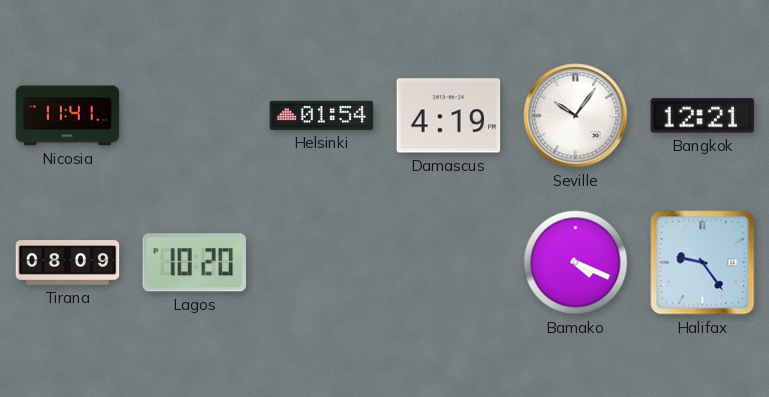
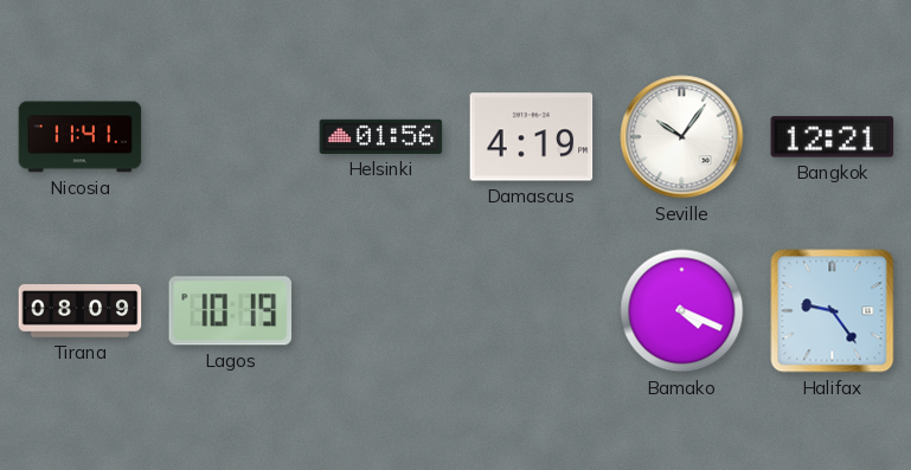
Helsinki: 01:54 -> 01:56 (381, 136)
Lagos: 10:20 -> 10:19 (231, 311)
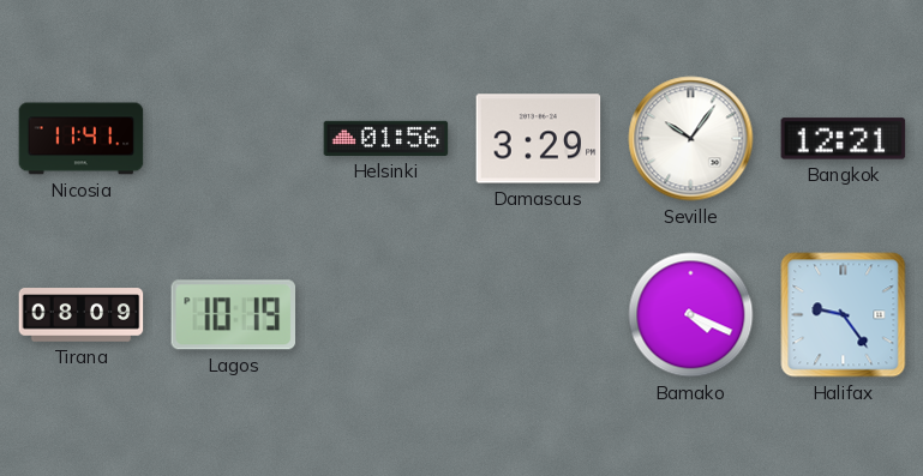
Damascus: 4:19 -> 3:29 (539, 139)
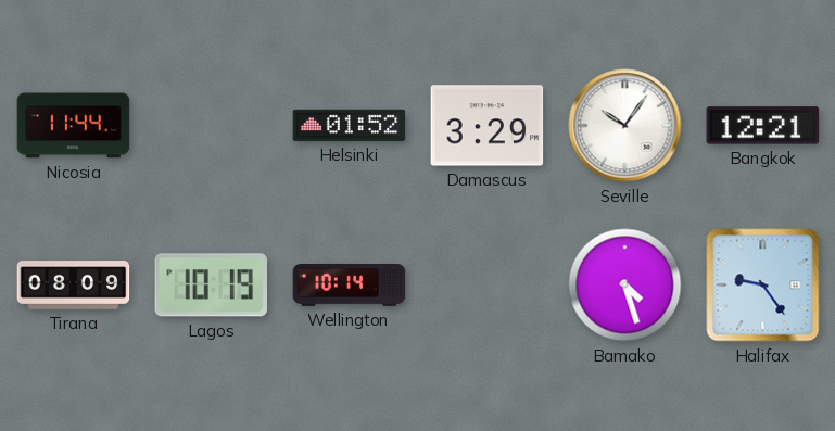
Nicosia: 11:41 -> 11:44 (74, 126)
Helsinki: 01:56 -> 01:52 (350, 125)
Wellington: none -> 10:14 (350, 286)
Bamako: 4:19 -> 4:27 (625, 286)
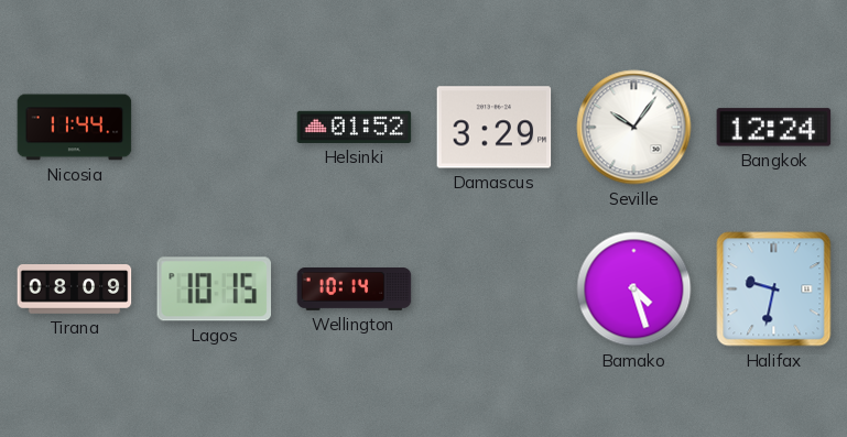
Bangkok: 12:21 -> 12:24 (774, 128)
Lagos: 10:19 -> 10:15 (215, 289)
Halifax: 9:24 -> 9:32 (774, 289)
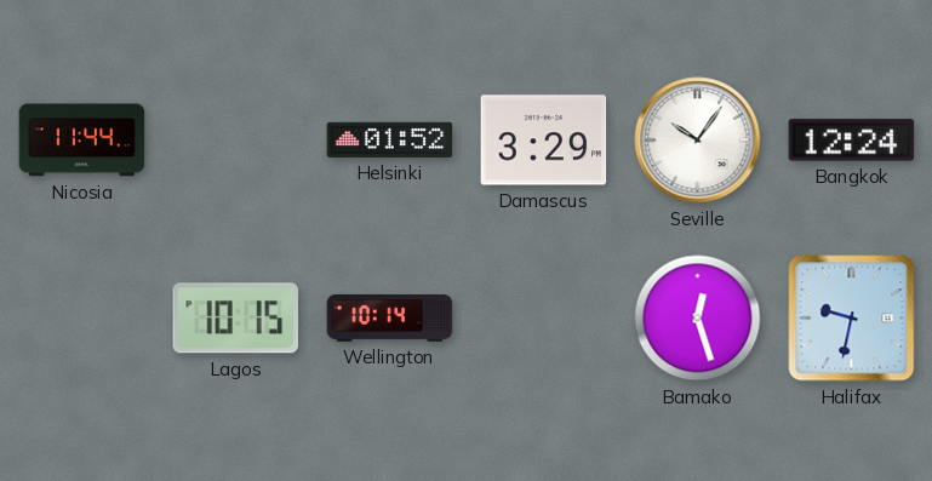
Tirana: 08:09 -> none (75, 289)
Bamako: 4:27 -> 12:27 (698, 319)
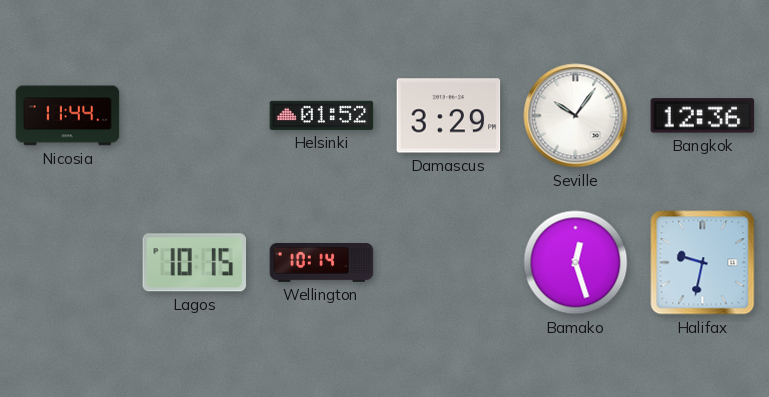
Bangkok: 12:24 -> 12:36 (703, 116)
